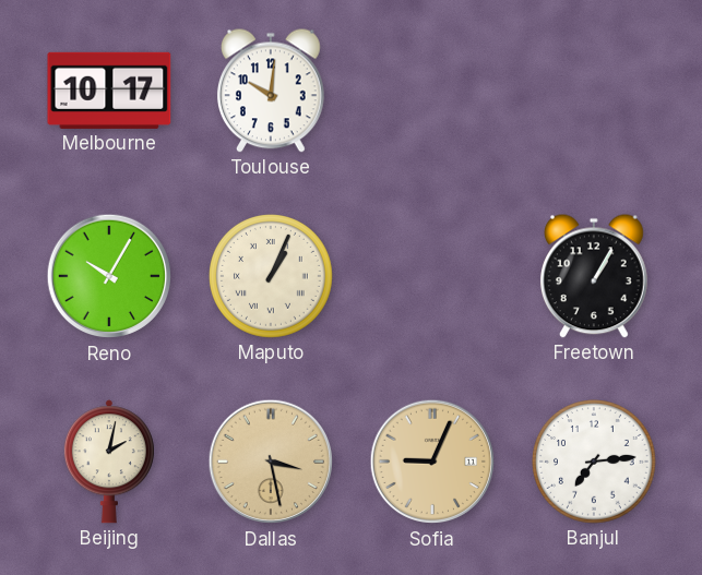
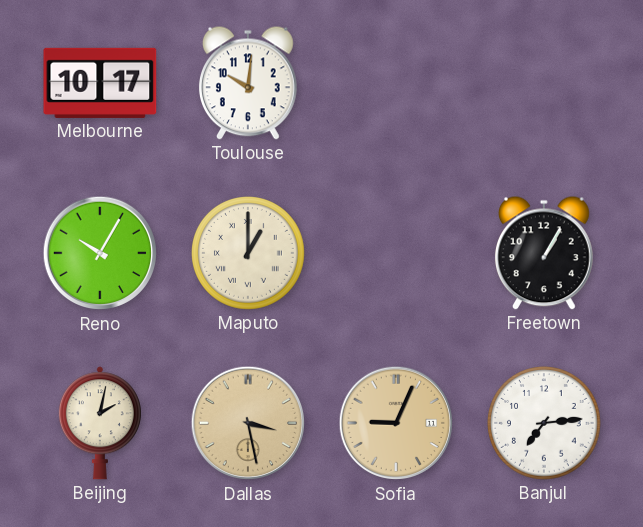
Maputo: 1:04 -> 1:00 (249, 254)
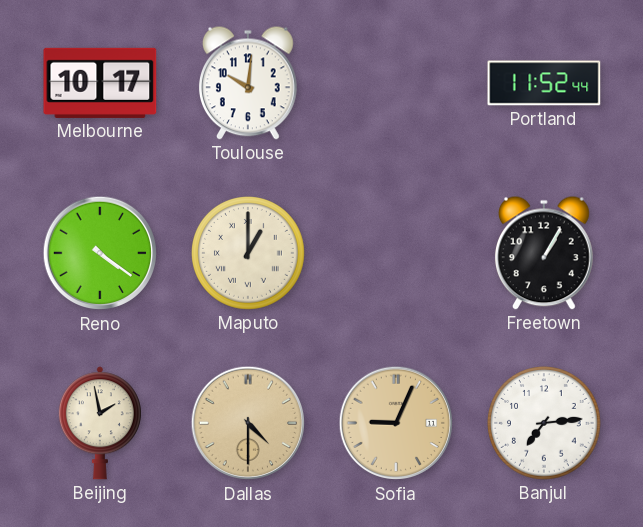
Portland: none -> 11:52 (544, 83)
Reno: 10:05 -> 4:21 (100, 253)
Beijing: 2:02 -> 1:58 (100, 423)
Dallas: 3:28 -> 4:30 (248, 423)
